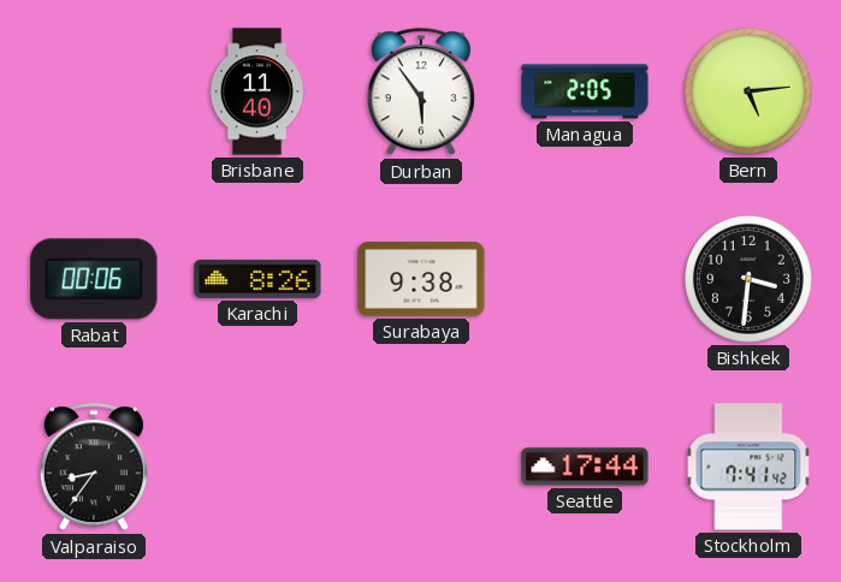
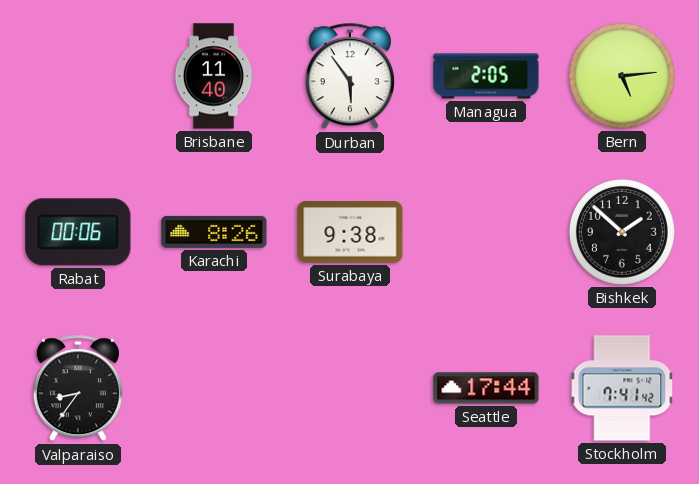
Bishkek: 3:31 -> 1:52 (622, 232)
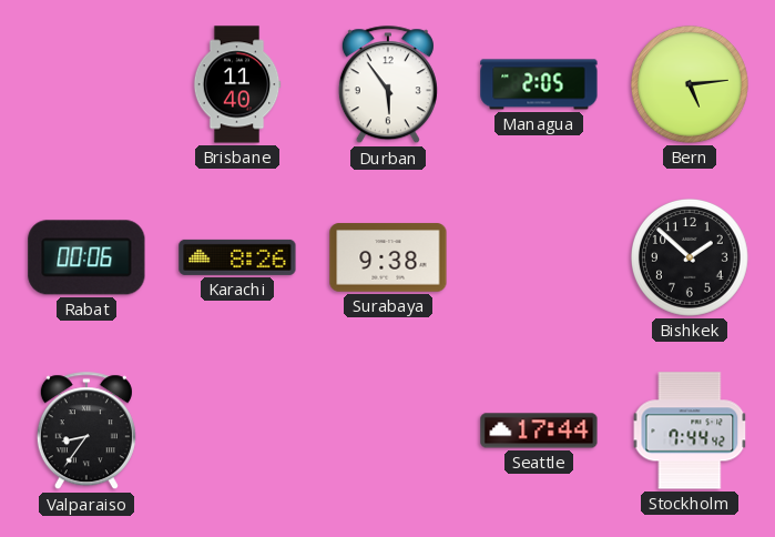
Stockholm: 7:41 -> 7:44 (690, 430)
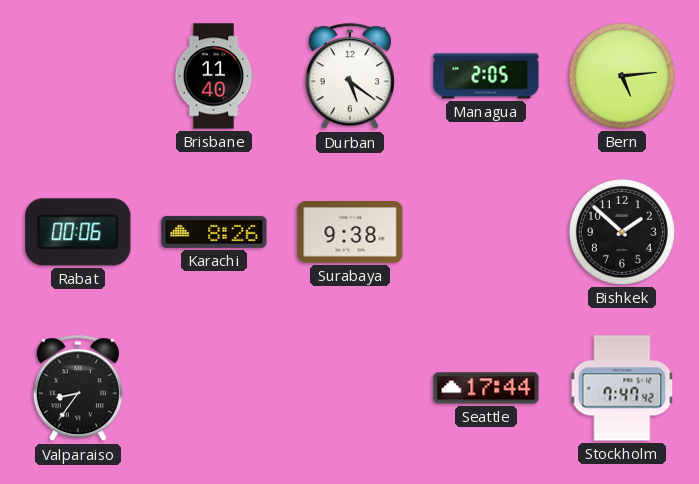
Durban: 5:54 -> 5:21 (350, 77)
Stockholm: 7:44 -> 7:47 (622, 388)
